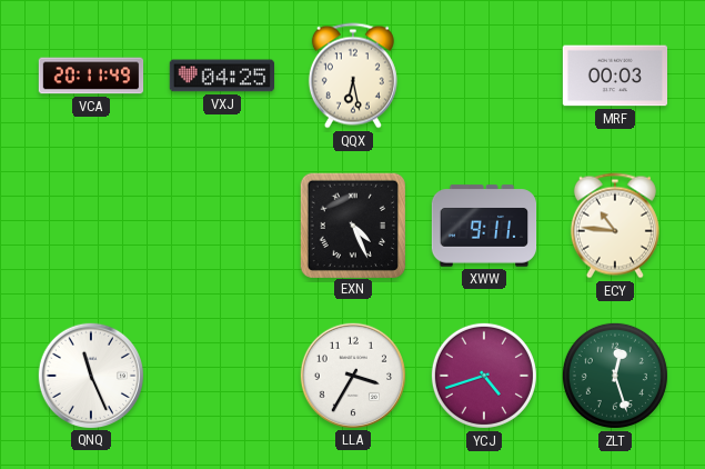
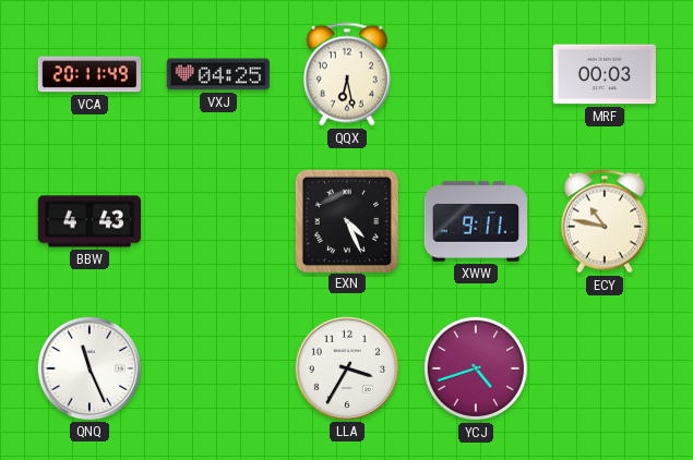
BBW: none -> 4:43 (89, 221)
ECY: 10:46 -> 10:47 (605, 221)
ZLT: 12:27 -> none (615, 376)
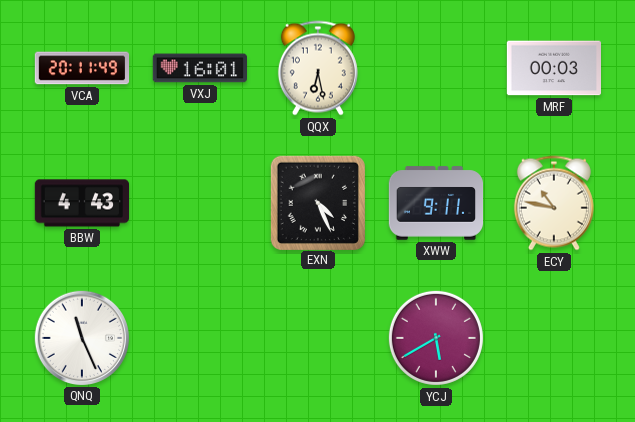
VXJ: 04:25 -> 16:01 (199, 68)
LLA: 3:35 -> none (346, 367)
YCJ: 4:42 -> 5:40 (436, 338)
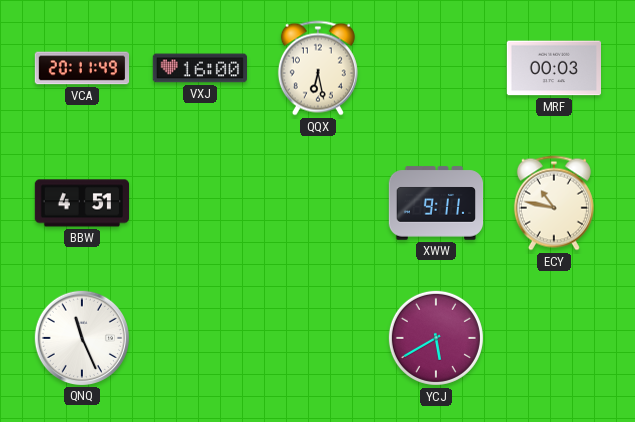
VXJ: 16:01 -> 16:00 (199, 68)
BBW: 4:43 -> 4:51 (82, 203)
EXN: 4:26 -> none (317, 202)
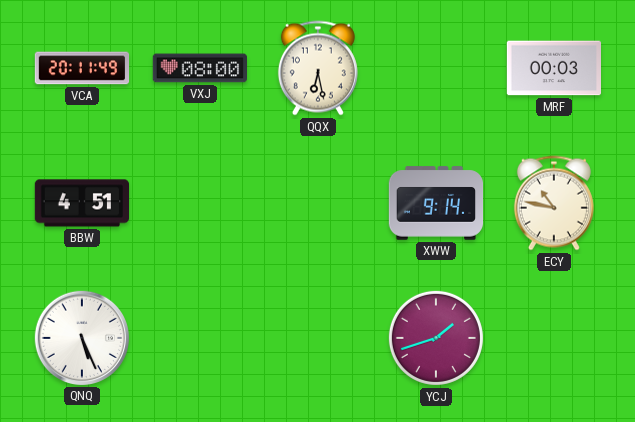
VXJ: 16:00 -> 08:00 (199, 68)
XWW: 9:11 -> 9:14 (436, 203)
QNQ: 11:26 -> 5:26 (81, 337)
YCJ: 5:40 -> 1:42 (436, 338)
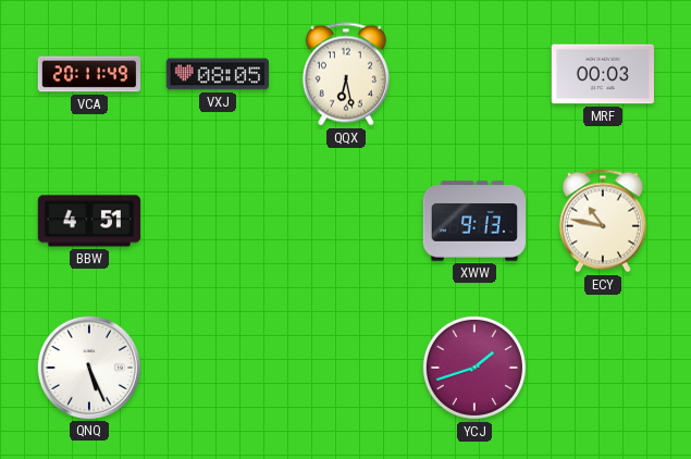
VXJ: 08:00 -> 08:05 (217, 74)
XWW: 9:14 -> 9:13 (474, 221)
